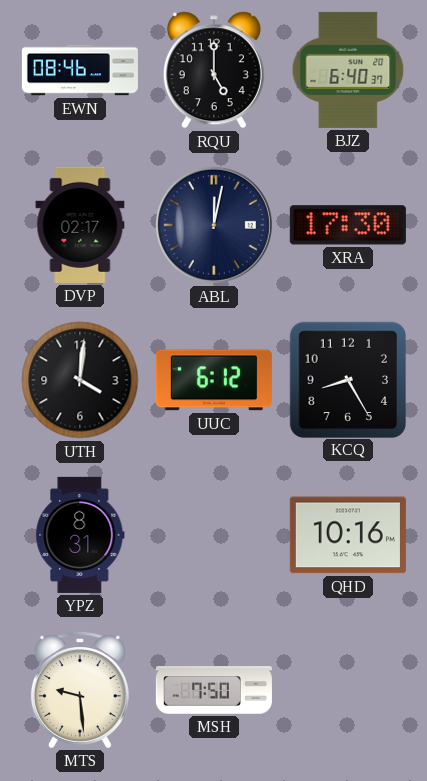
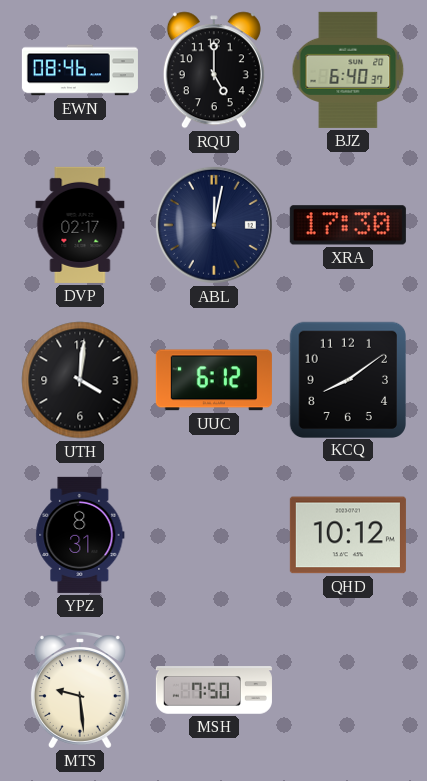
KCQ: 8:25 -> 8:09 (347, 379)
QHD: 10:16 -> 10:12 (348, 535)
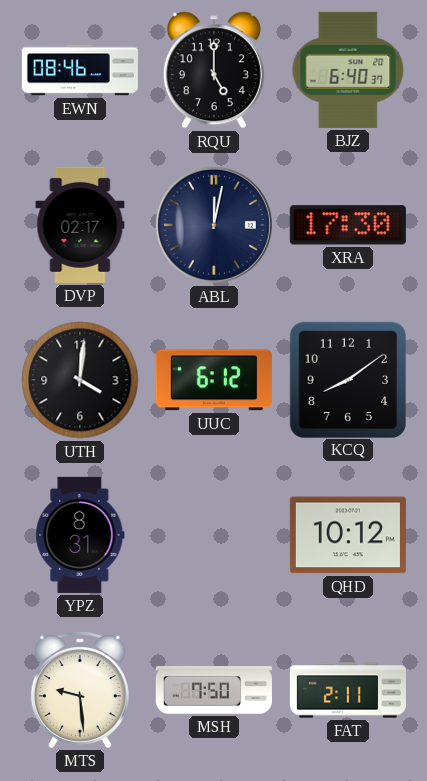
FAT: none -> 2:11 (348, 690)
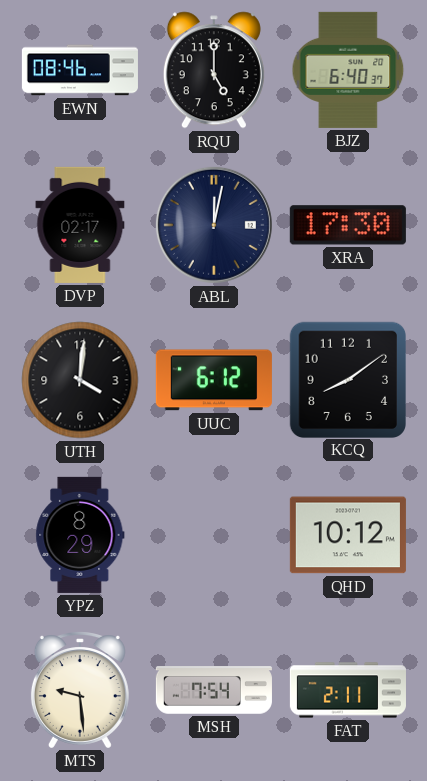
YPZ: 8:31 -> 8:29 (80, 535)
MSH: 7:50 -> 7:54 (214, 690)
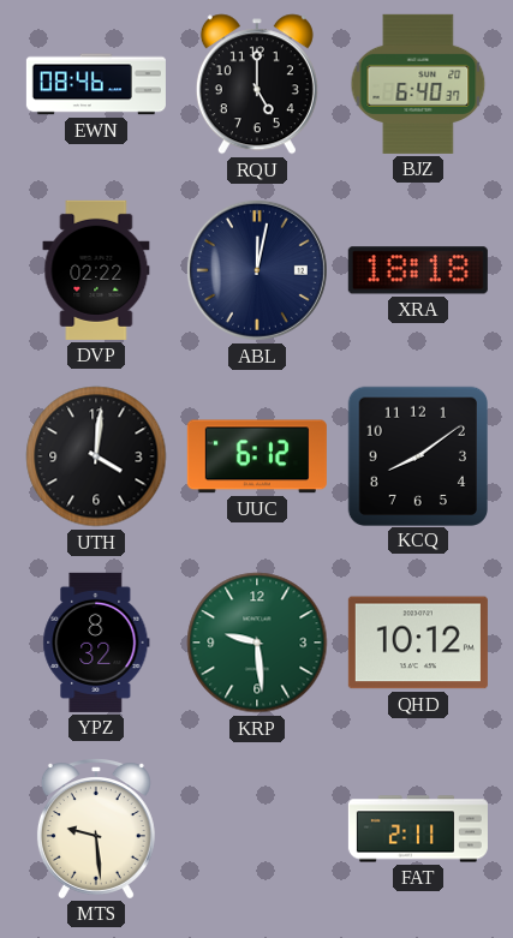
DVP: 02:17 -> 02:22 (96, 270)
XRA: 17:30 -> 18:18 (418, 270)
YPZ: 8:29 -> 8:32 (96, 643)
KRP: none -> 9:29 (257, 643)
MSH: 7:54 -> none (214, 690)
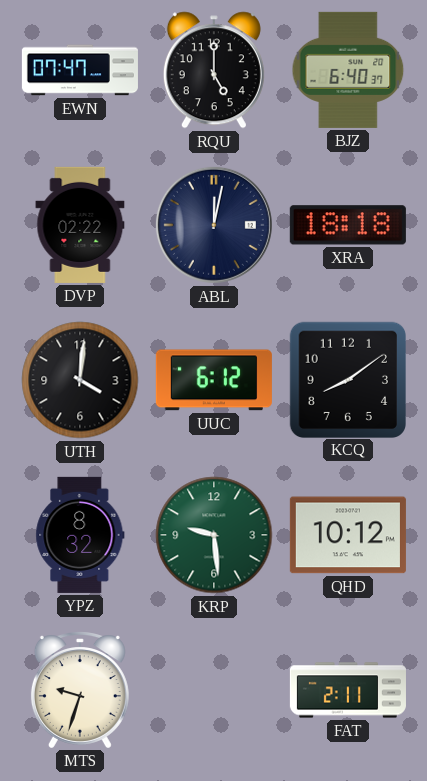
EWN: 08:46 -> 07:47 (80, 70)
MTS: 9:29 -> 9:33 (80, 690)
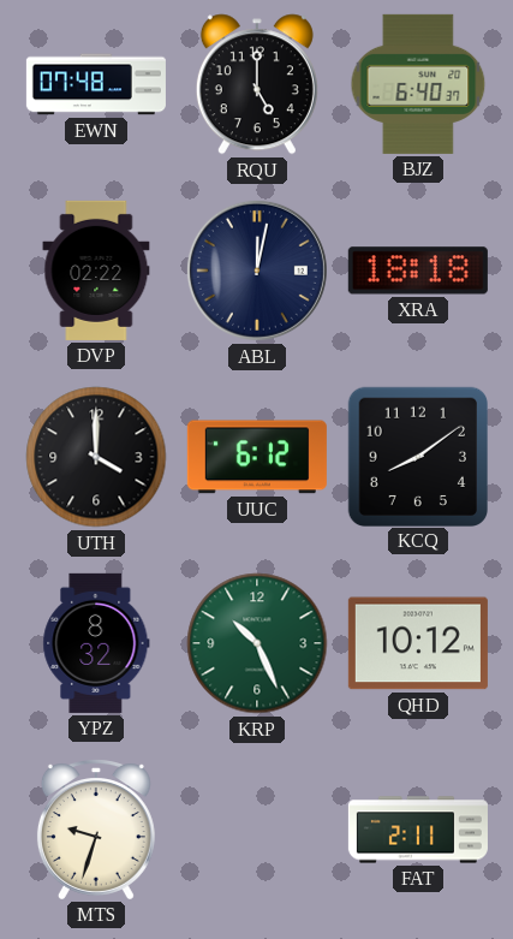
EWN: 07:47 -> 07:48 (96, 84)
UTH: 4:01 -> 4:00 (96, 457)
KRP: 9:29 -> 10:26 (257, 643)
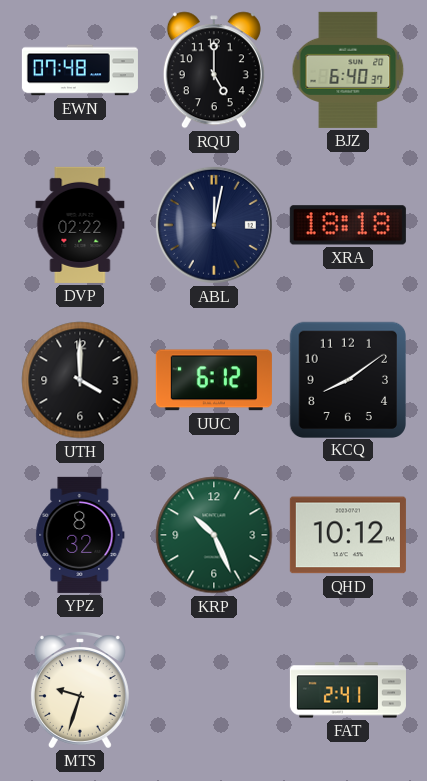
FAT: 2:11 -> 2:41 (348, 690)
